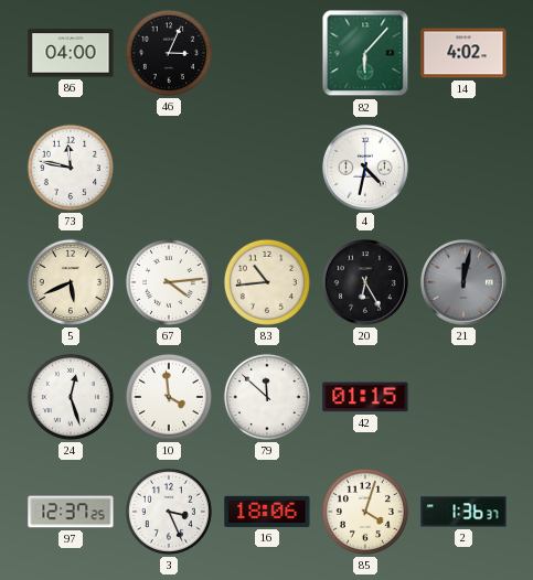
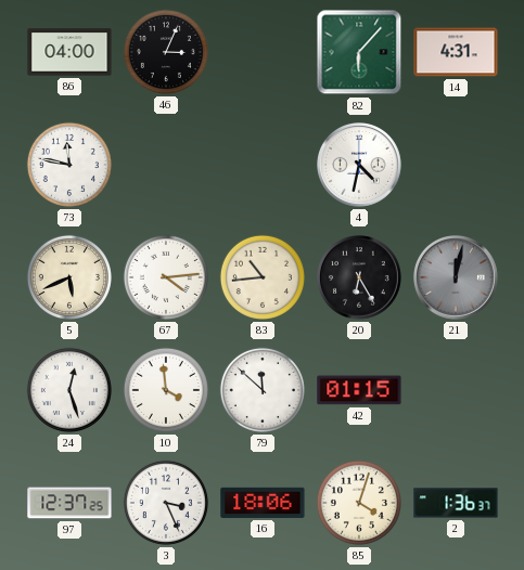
14: 4:02 -> 4:31 (456, 52)
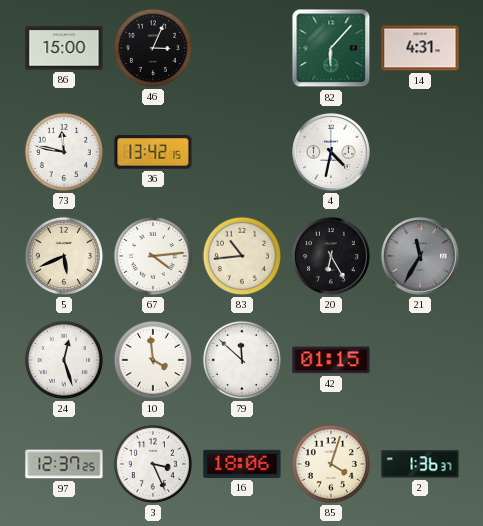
86: 04:00 -> 15:00 (64, 48)
36: none -> 13:42 (153, 152)
21: 12:02 -> 11:35 (421, 257)
